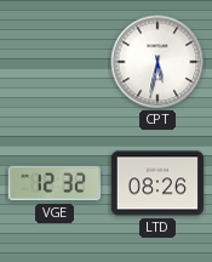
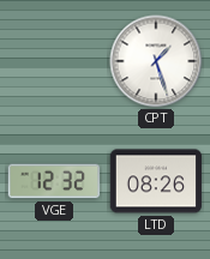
CPT: 5:32 -> 1:27 (156, 61)
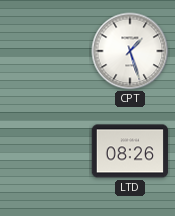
VGE: 12:32 -> none (54, 181)
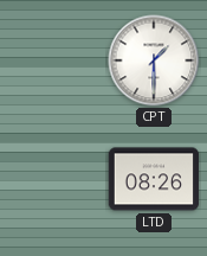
CPT: 1:27 -> 1:30 (154, 60)
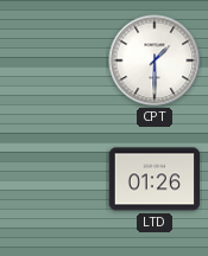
LTD: 08:26 -> 01:26 (155, 179)
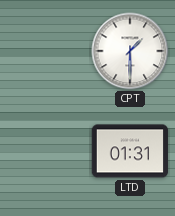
LTD: 01:26 -> 01:31 (130, 151)
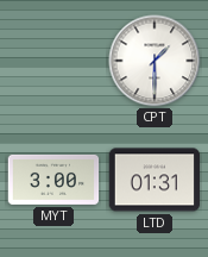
MYT: none -> 3:00 (53, 180)
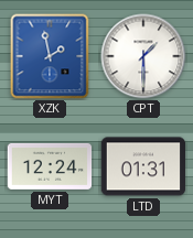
XZK: none -> 1:58 (50, 56)
MYT: 3:00 -> 12:24 (50, 166)
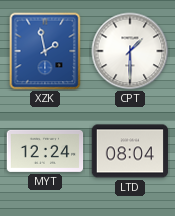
LTD: 01:31 -> 08:04 (130, 151)
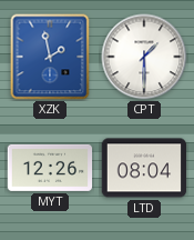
MYT: 12:24 -> 12:26 (50, 168)
